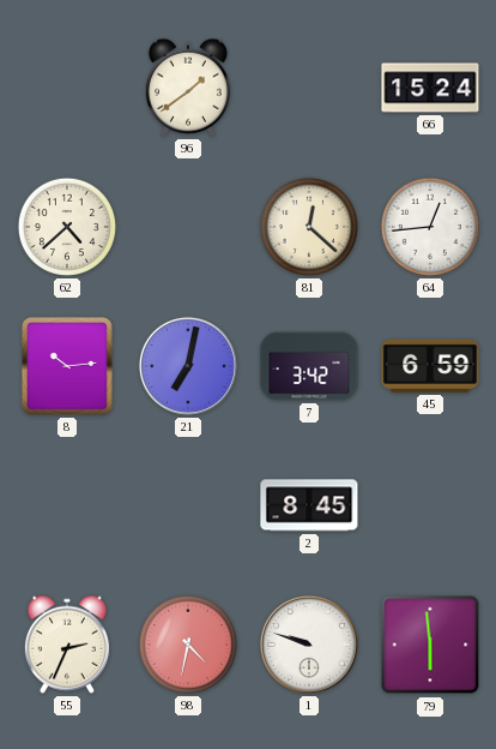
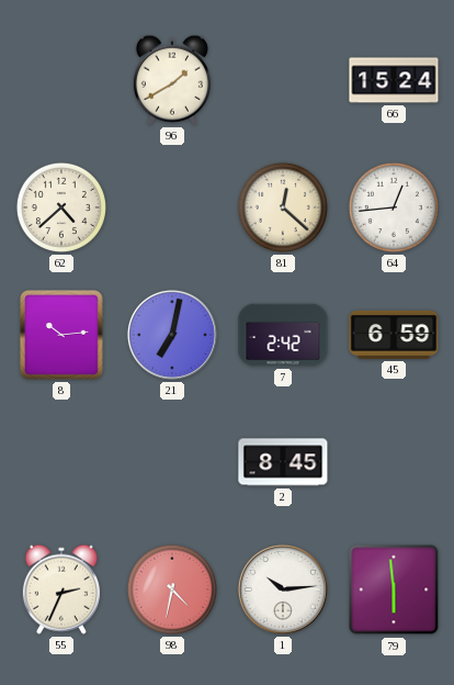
96: 1:39 -> 1:40 (172, 80)
7: 3:42 -> 2:42 (283, 335)
1: 9:48 -> 10:14 (283, 589)
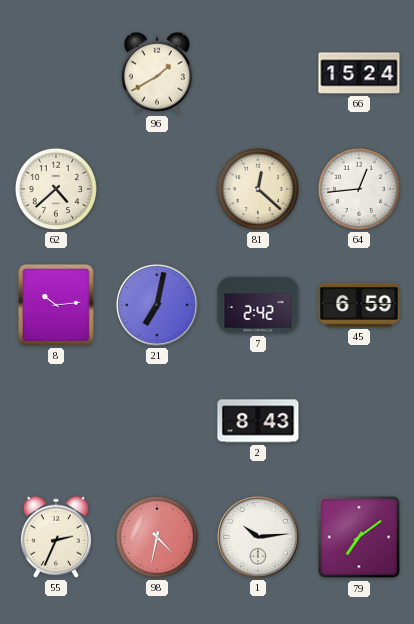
2: 8:45 -> 8:43 (258, 421)
79: 5:59 -> 7:09 (359, 537)
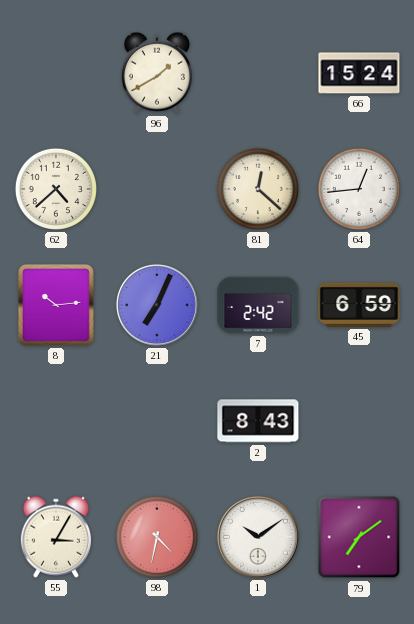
21: 7:02 -> 7:04 (157, 305)
55: 2:34 -> 3:05 (56, 537)
1: 10:14 -> 10:09 (258, 537)
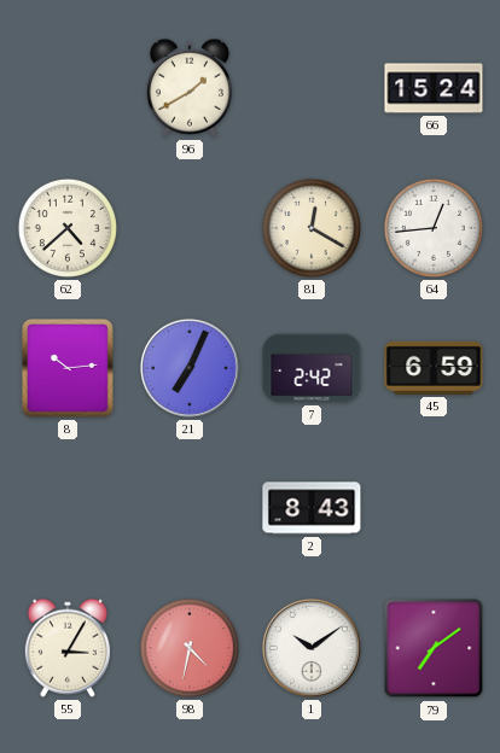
81: 12:22 -> 12:20 (312, 228)
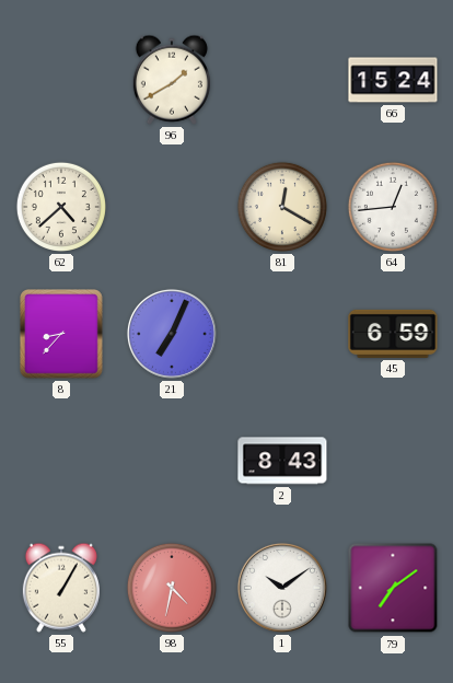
8: 10:14 -> 8:37 (62, 335)
7: 2:42 -> none (312, 368)
55: 3:05 -> 1:05 (61, 588)
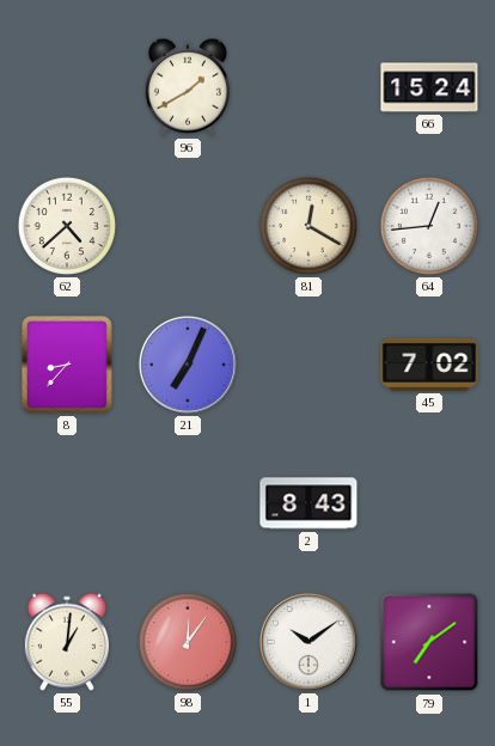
45: 6:59 -> 7:02 (429, 365)
55: 1:05 -> 1:01 (67, 642)
98: 4:32 -> 12:06 (188, 642)
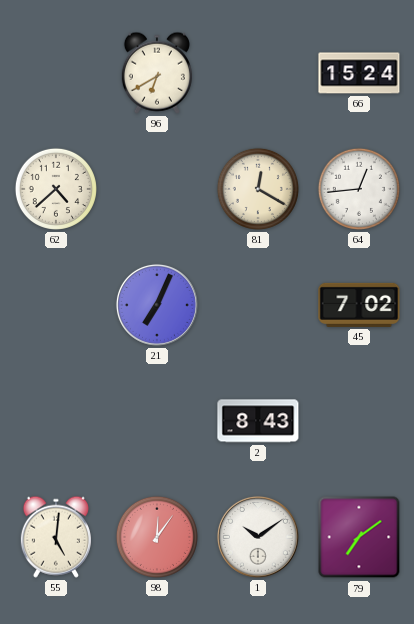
96: 1:40 -> 6:40 (157, 73)
8: 8:37 -> none (68, 366)
55: 1:01 -> 5:01 (56, 537)
